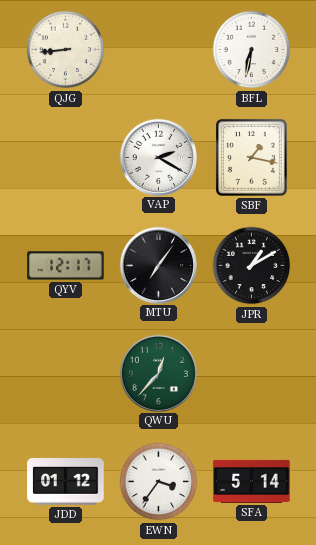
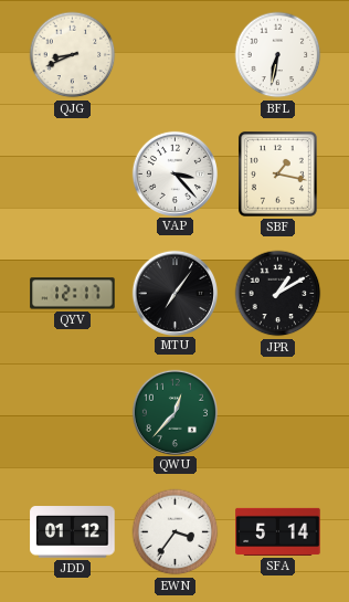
QJG: 8:44 -> 8:41 (73, 55)
VAP: 2:20 -> 3:23 (174, 173)
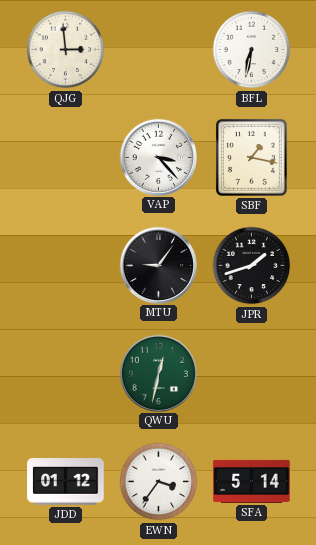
QJG: 8:41 -> 2:59 (66, 50)
QYV: 12:17 -> none (73, 294)
MTU: 7:06 -> 9:06 (158, 265)
JPR: 1:10 -> 1:42 (252, 266)
QWU: 12:37 -> 12:32 (158, 373)
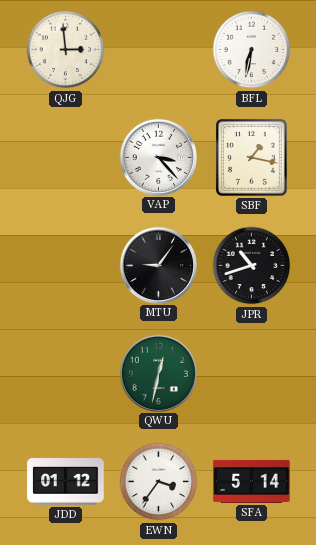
JPR: 1:42 -> 10:42 (252, 266)
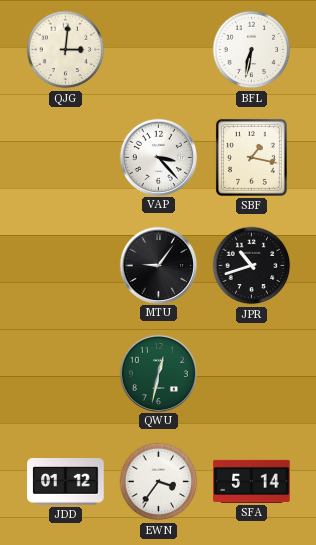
QJG: 2:59 -> 3:01 (66, 50)
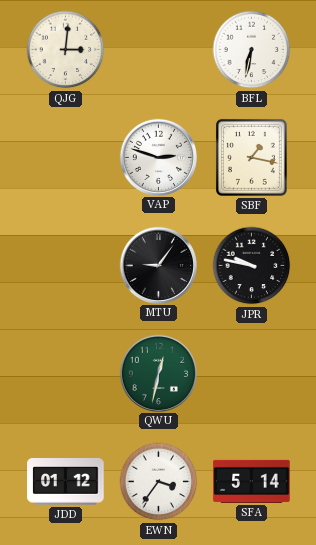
VAP: 3:23 -> 2:48 (158, 157)
JPR: 10:42 -> 9:47 (252, 266)
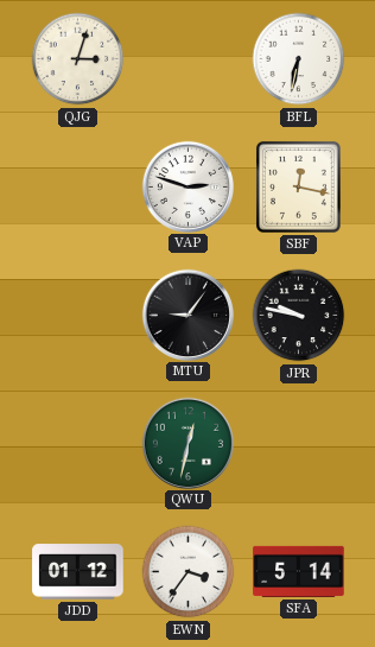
QJG: 3:01 -> 3:03 (78, 59)
SBF: 1:17 -> 12:17 (298, 188)
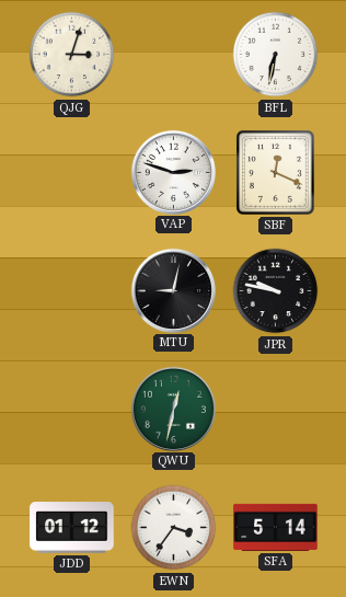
SBF: 12:17 -> 12:19 (275, 173)
MTU: 9:06 -> 9:02 (173, 290)
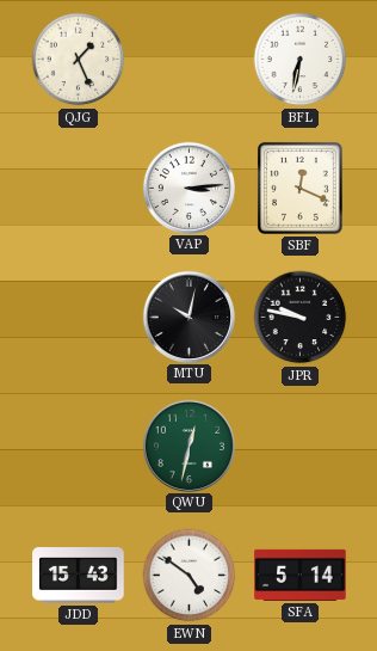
QJG: 3:03 -> 1:26 (79, 60)
VAP: 2:48 -> 3:14 (188, 188)
MTU: 9:02 -> 10:02 (188, 317)
JDD: 01:12 -> 15:43 (79, 576)
EWN: 3:36 -> 4:51 (190, 576)
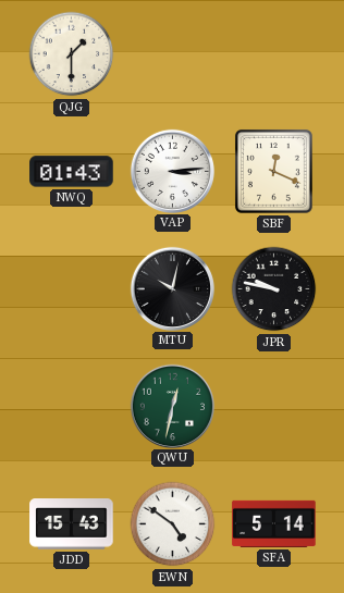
QJG: 1:26 -> 1:30 (72, 54)
BFL: 6:32 -> none (301, 60)
NWQ: none -> 01:43 (72, 172)
